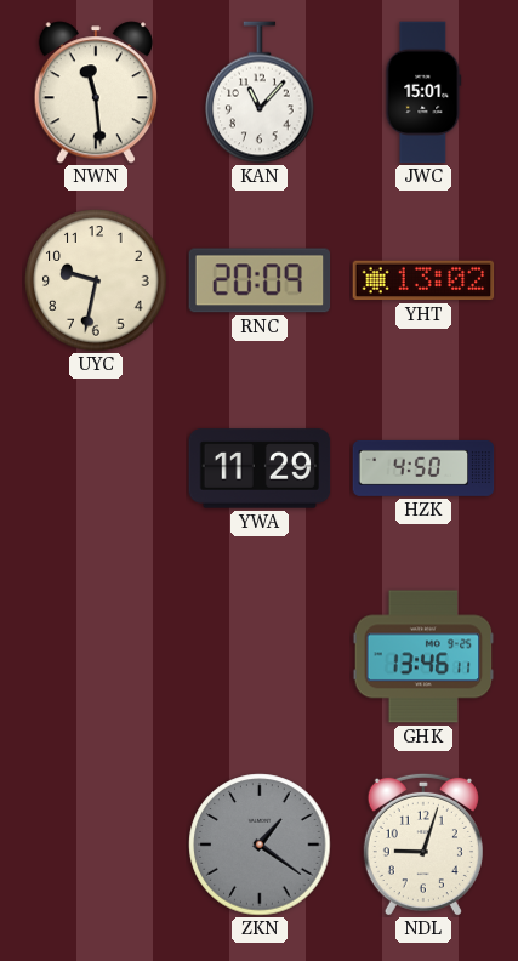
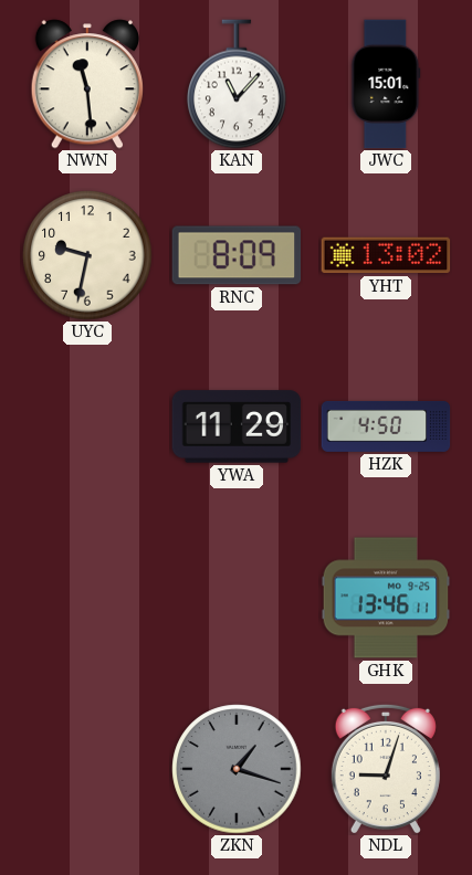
RNC: 20:09 -> 8:09 (237, 255)
ZKN: 1:21 -> 1:18 (237, 769)
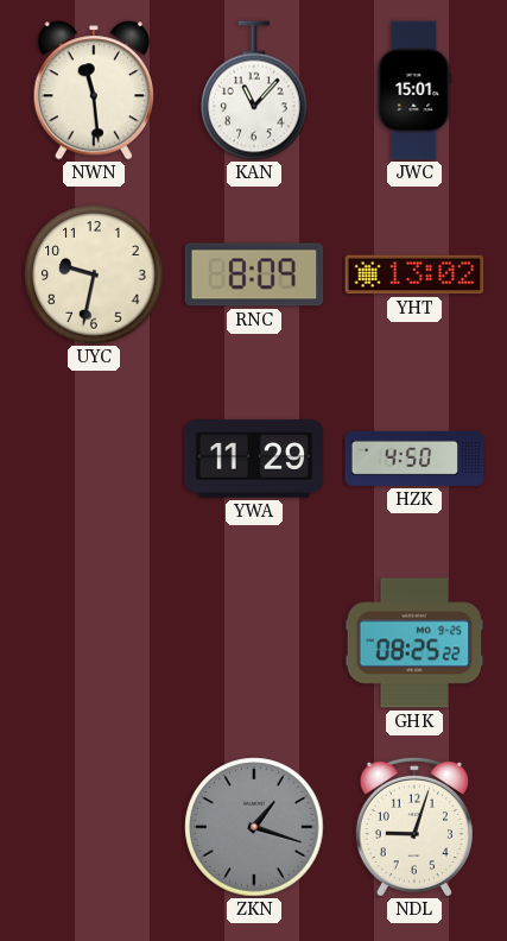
GHK: 13:46 -> 08:25 (414, 643)
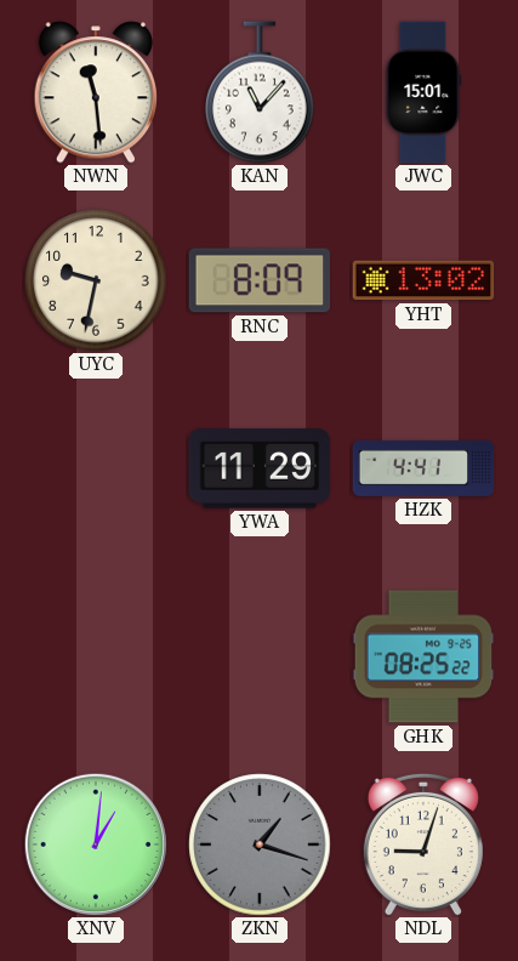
HZK: 4:50 -> 4:41 (423, 468)
XNV: none -> 1:01 (96, 845)
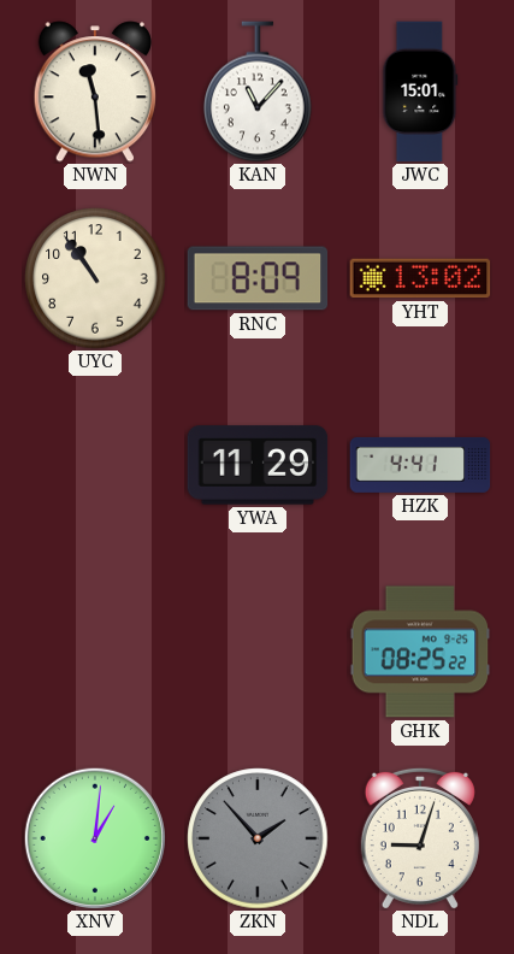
UYC: 9:32 -> 10:54 (95, 278)
ZKN: 1:18 -> 1:53 (258, 838)
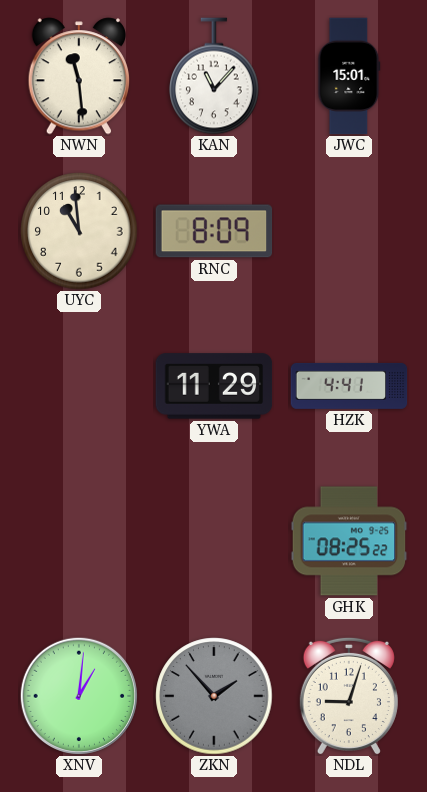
UYC: 10:54 -> 10:59 (79, 231)
YHT: 13:02 -> none (420, 278)
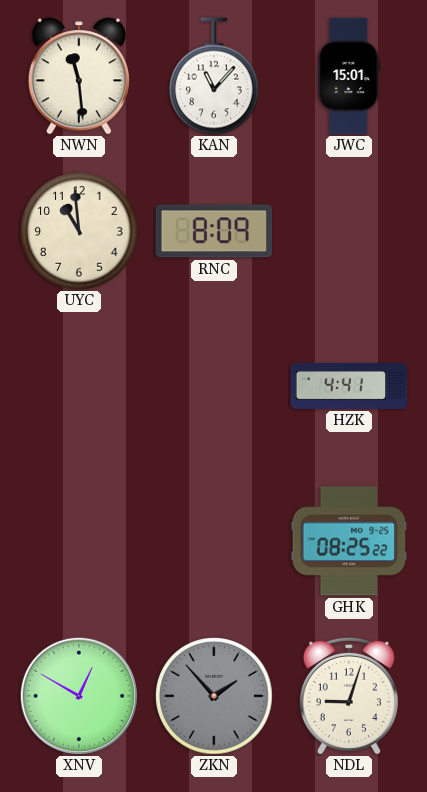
YWA: 11:29 -> none (214, 386)
XNV: 1:01 -> 12:50 (79, 696)
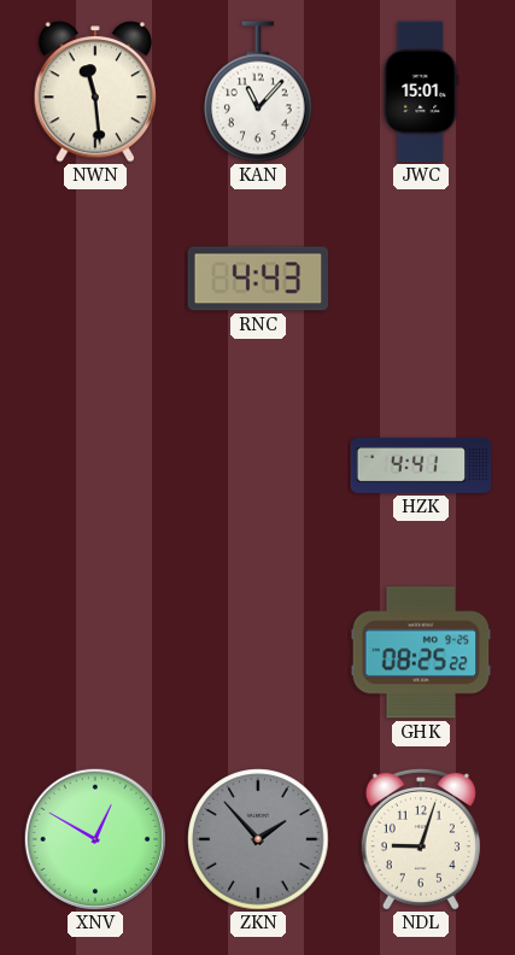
UYC: 10:59 -> none (79, 231)
RNC: 8:09 -> 4:43 (258, 279)
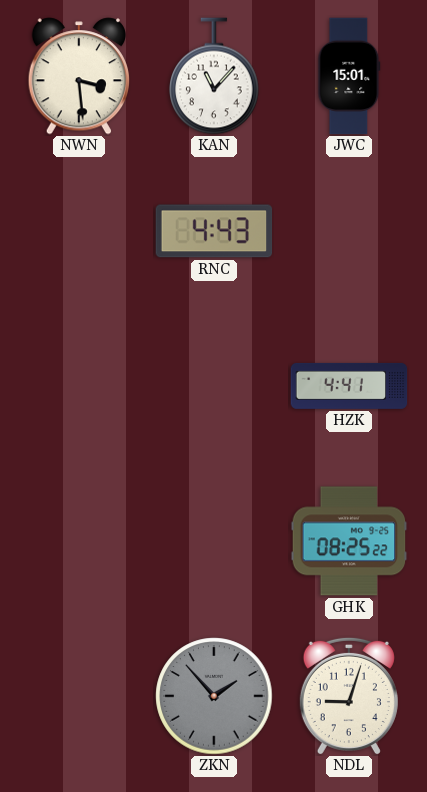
NWN: 11:29 -> 3:29 (79, 76)
XNV: 12:50 -> none (95, 839)
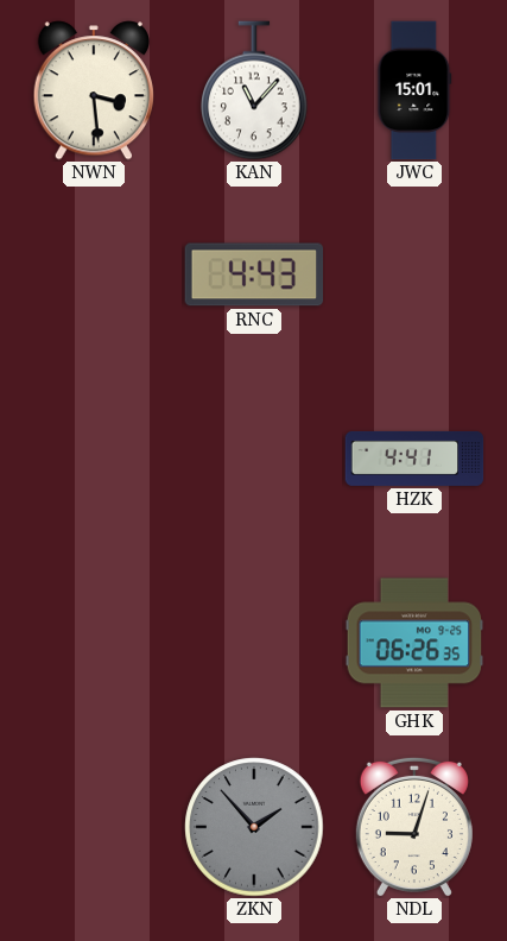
GHK: 08:25 -> 06:26 (414, 643)
